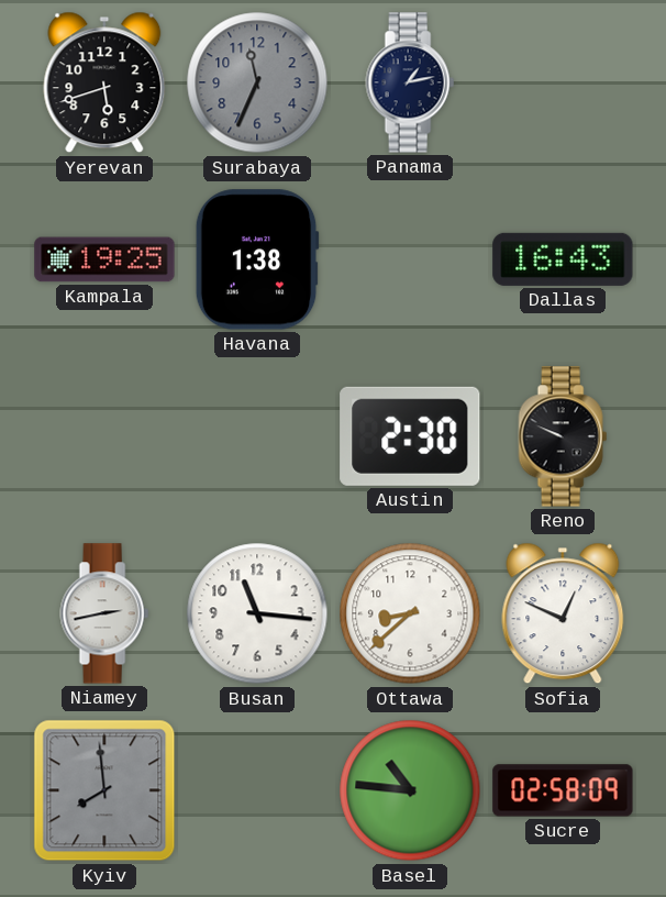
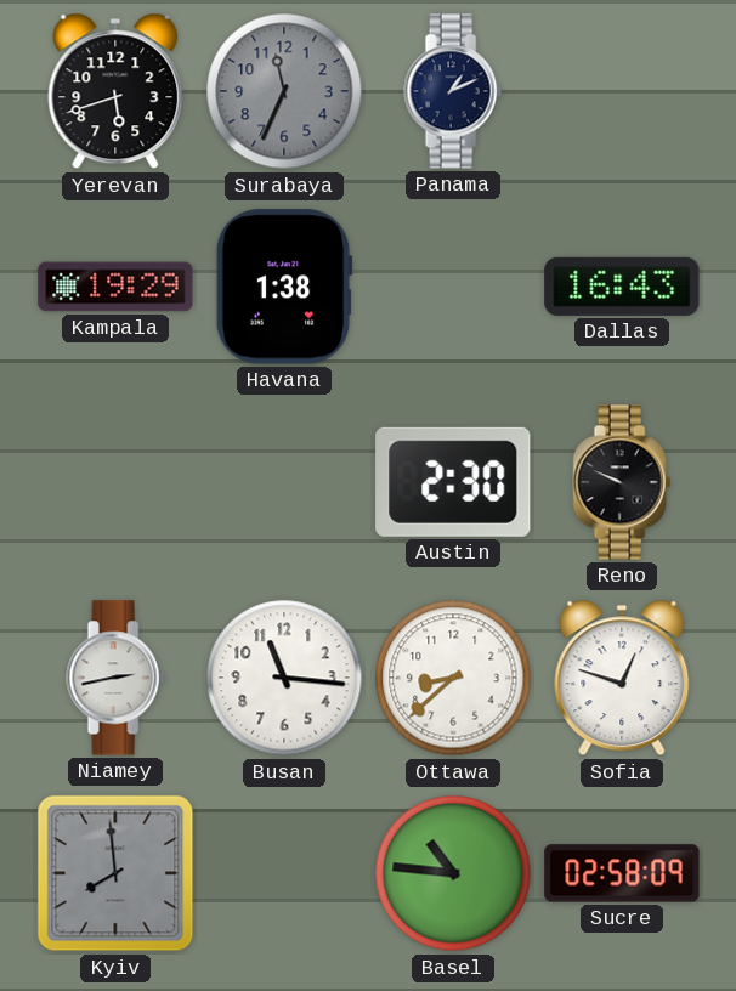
Panama: 1:13 -> 1:11 (453, 91)
Kampala: 19:25 -> 19:29 (115, 287)
Sofia: 12:49 -> 12:48 (622, 678)
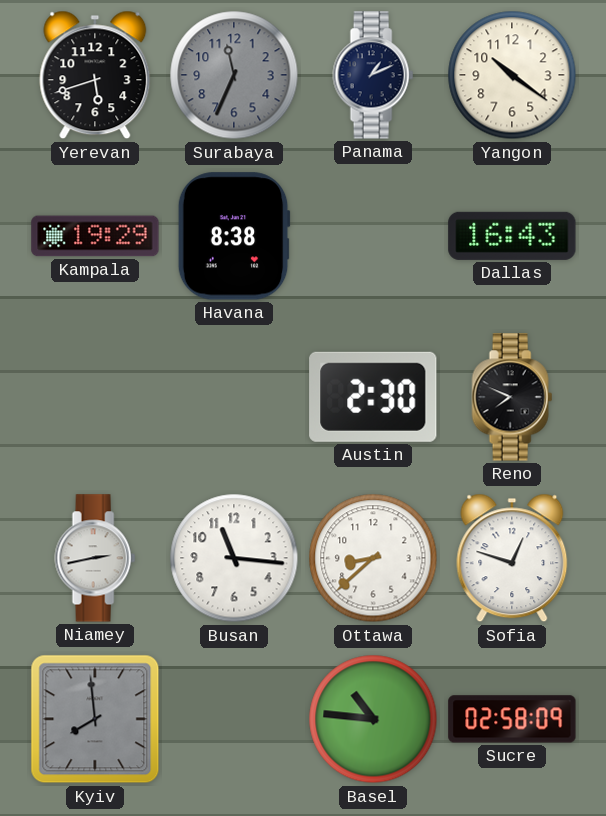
Yangon: none -> 10:21 (512, 75)
Havana: 1:38 -> 8:38 (234, 236)
Reno: 9:49 -> 7:49 (512, 397)
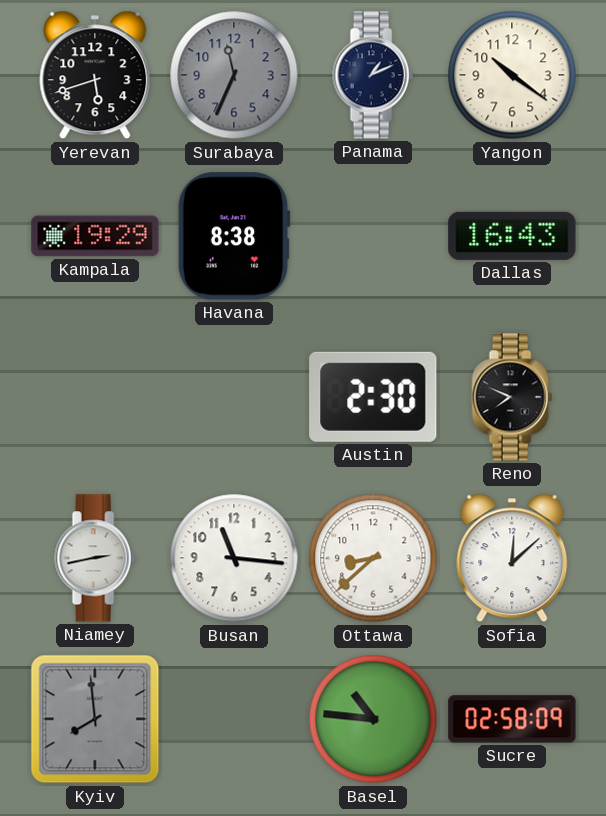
Sofia: 12:48 -> 12:08 (512, 558)
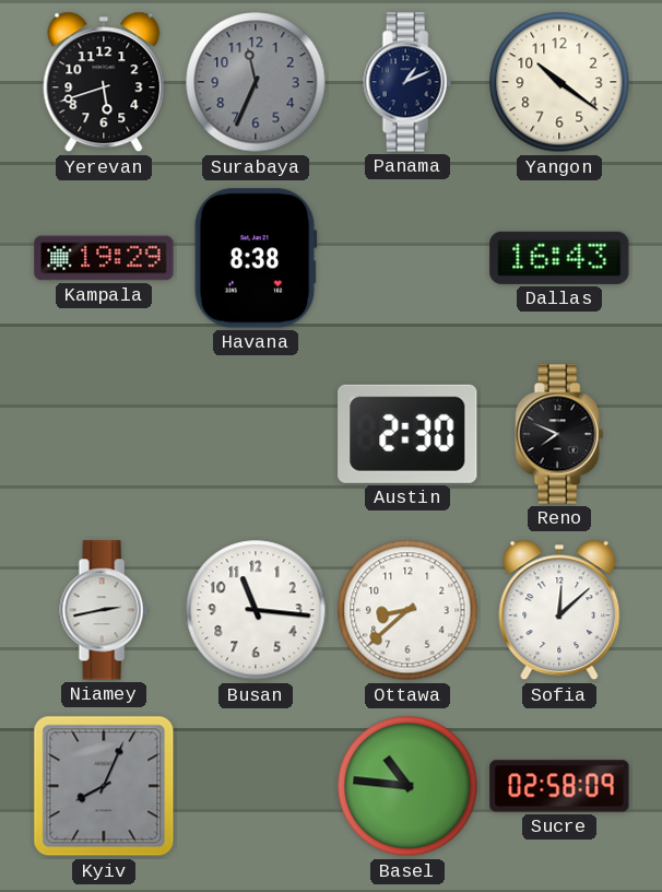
Kyiv: 7:59 -> 8:04 (104, 786)
